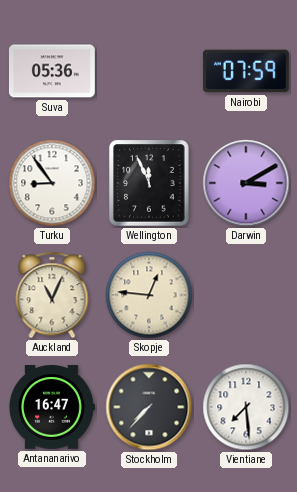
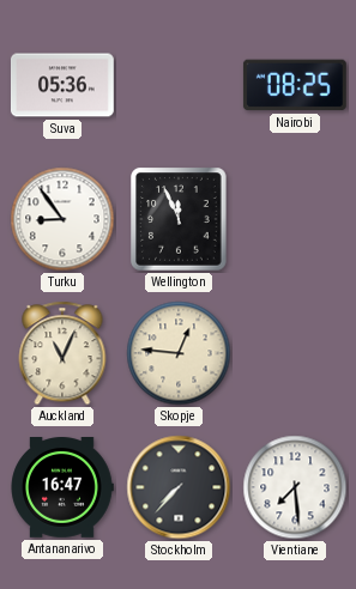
Nairobi: 07:59 -> 08:25 (295, 85)
Darwin: 3:10 -> none (246, 183)
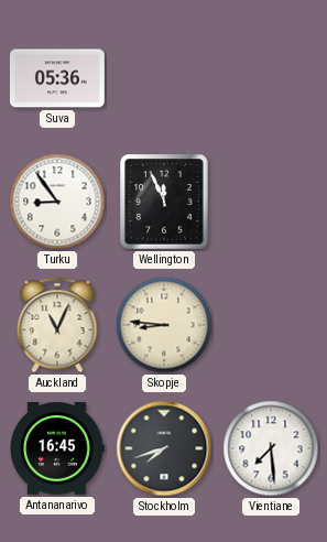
Nairobi: 08:25 -> none (295, 85)
Skopje: 12:46 -> 8:46 (164, 325)
Antananarivo: 16:47 -> 16:45 (57, 448)
Stockholm: 7:37 -> 7:42 (164, 448)
